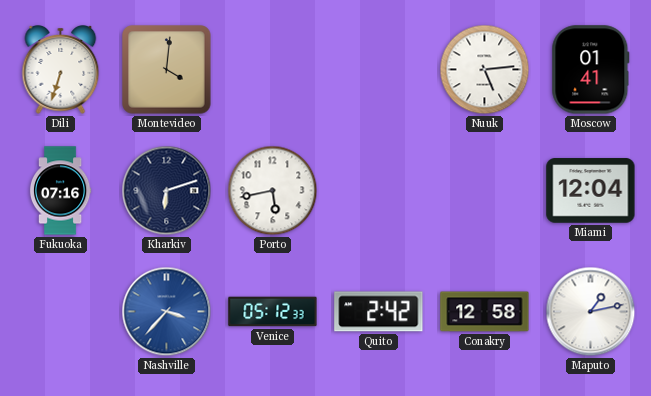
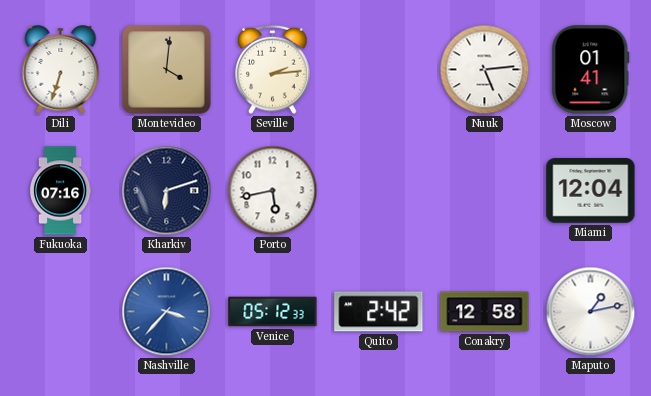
Seville: none -> 2:14 (273, 70)
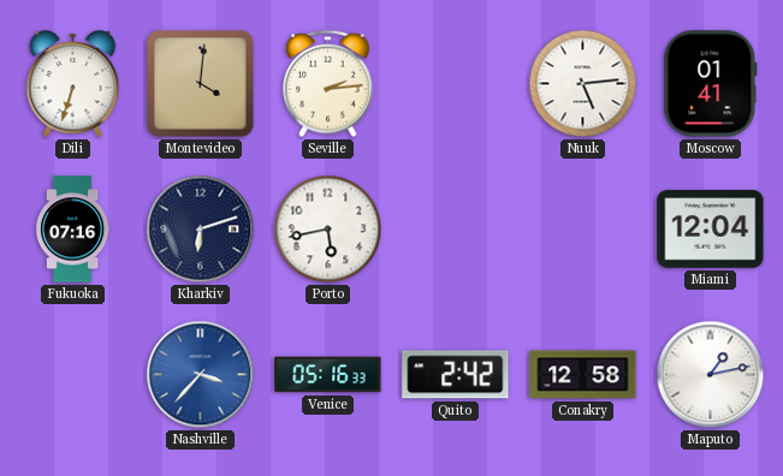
Venice: 05:12 -> 05:16 (328, 375)
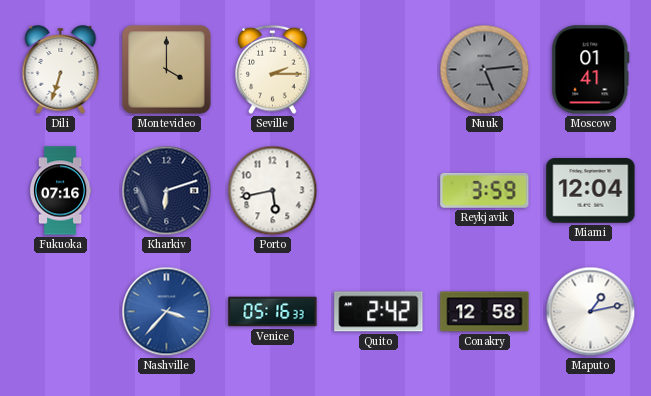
Montevideo: 4:01 -> 4:00 (167, 70)
Seville: 2:14 -> 2:15 (273, 70)
Nuuk dial: white -> grey (485, 70)
Reykjavik: none -> 3:59 (485, 190)
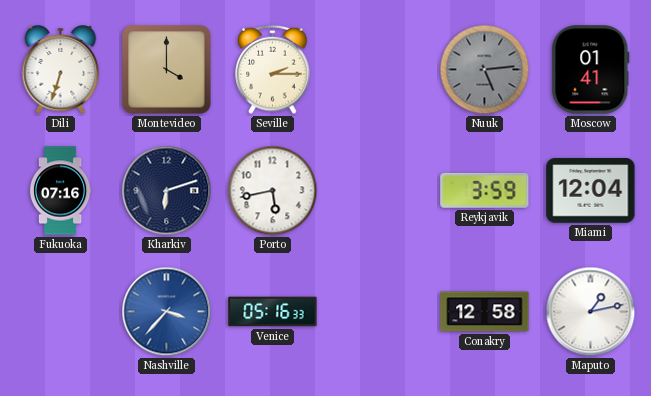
Quito: 2:42 -> none (379, 312)
